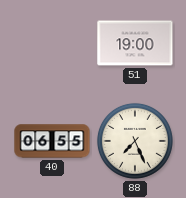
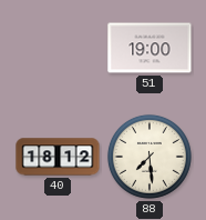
40: 06:55 -> 18:12 (58, 157)
88: 7:26 -> 7:29 (150, 157)
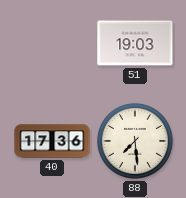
51: 19:00 -> 19:03 (135, 43)
40: 18:12 -> 17:36 (52, 141)
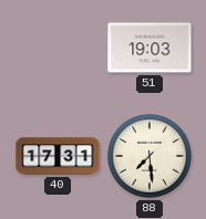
40: 17:36 -> 17:31 (58, 156)
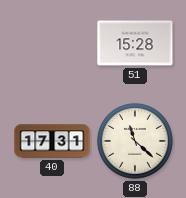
51: 19:03 -> 15:28 (135, 43)
88: 7:29 -> 11:22 (135, 141)
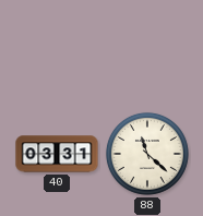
51: 15:28 -> none (135, 43)
40: 17:31 -> 03:31 (57, 154)
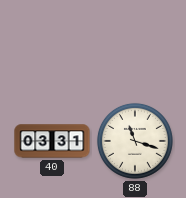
88: 11:22 -> 11:18 (135, 141)
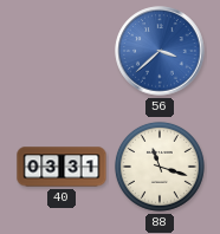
56: none -> 3:38 (160, 51)
